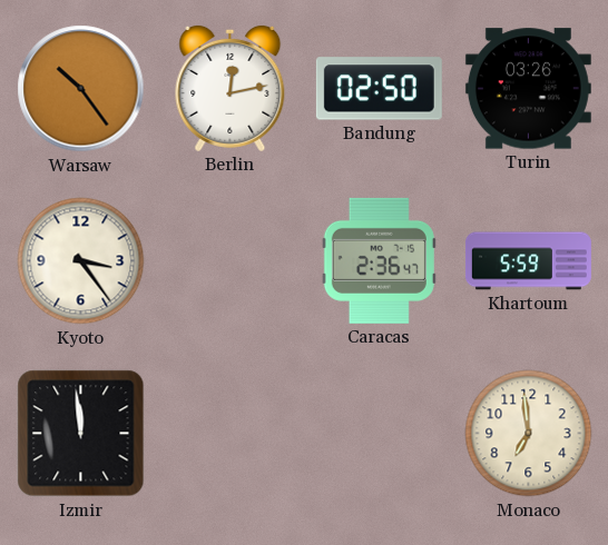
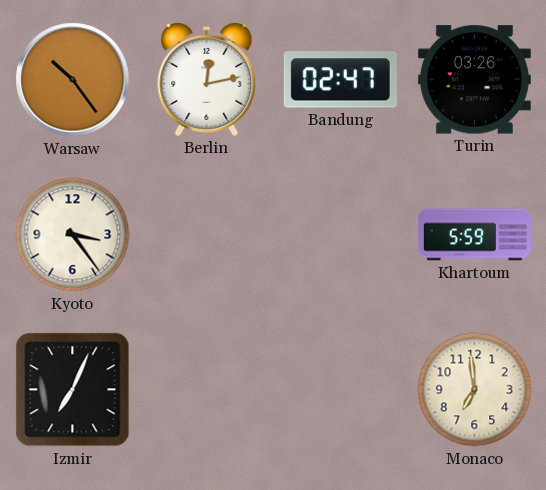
Bandung: 02:50 -> 02:47 (340, 80)
Caracas: 2:36 -> none (379, 260)
Izmir: 11:59 -> 7:04 (73, 390)
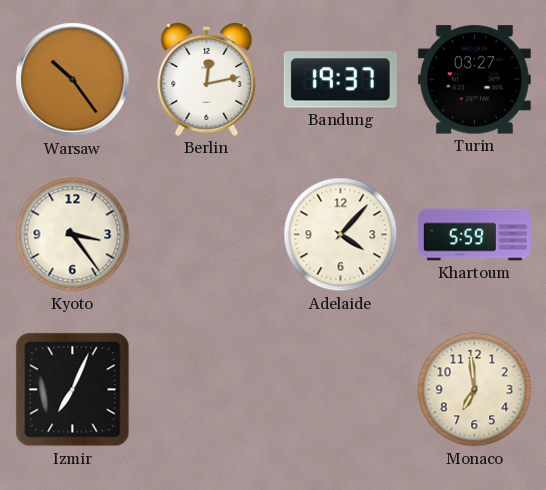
Bandung: 02:47 -> 19:37 (340, 80)
Turin: 03:26 -> 03:27 (474, 80)
Adelaide: none -> 4:07 (341, 235)
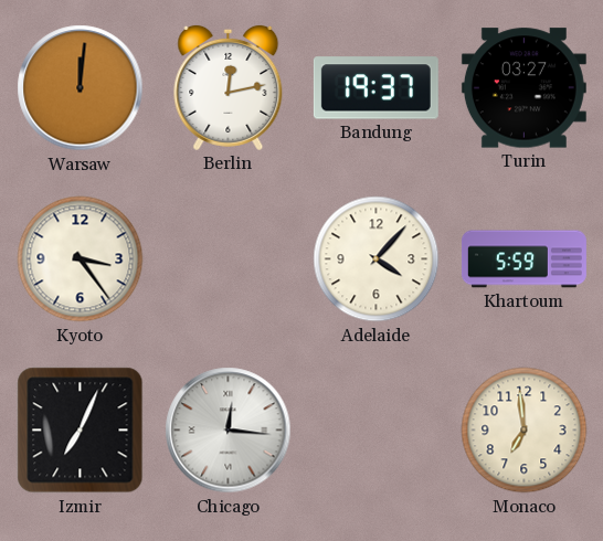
Warsaw: 10:24 -> 12:01 (81, 88)
Chicago: none -> 12:16 (229, 431)
